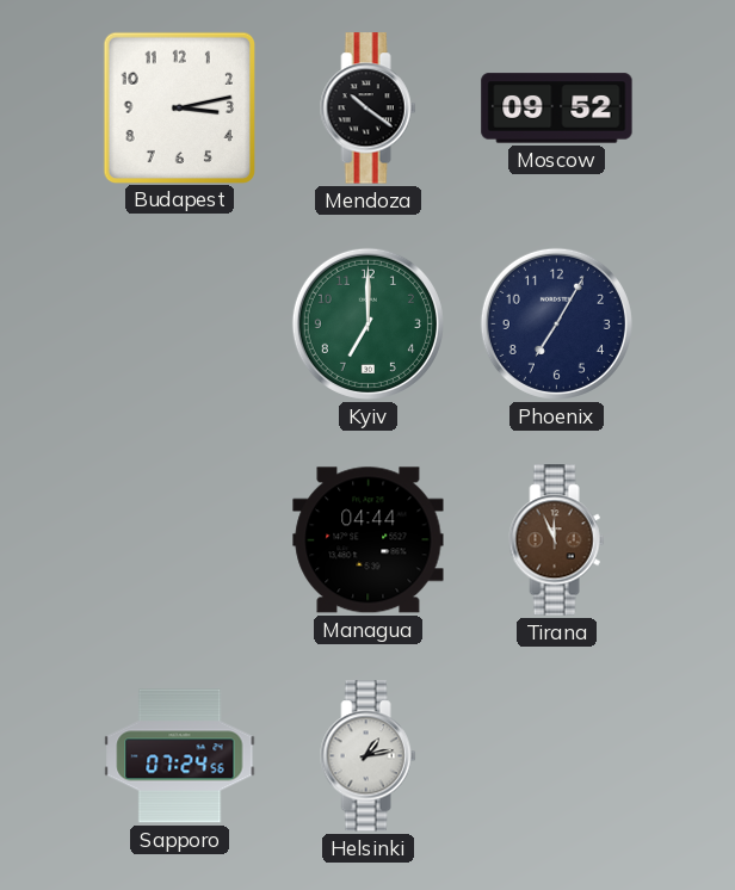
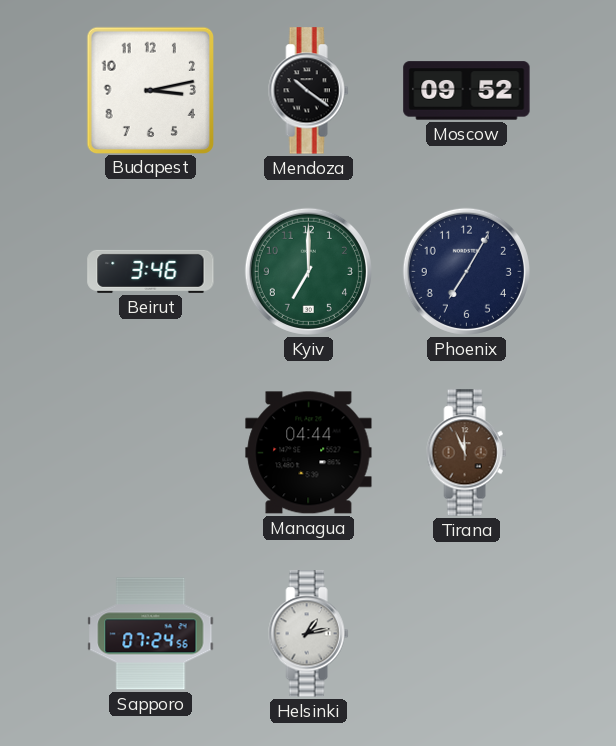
Beirut: none -> 3:46 (151, 271)
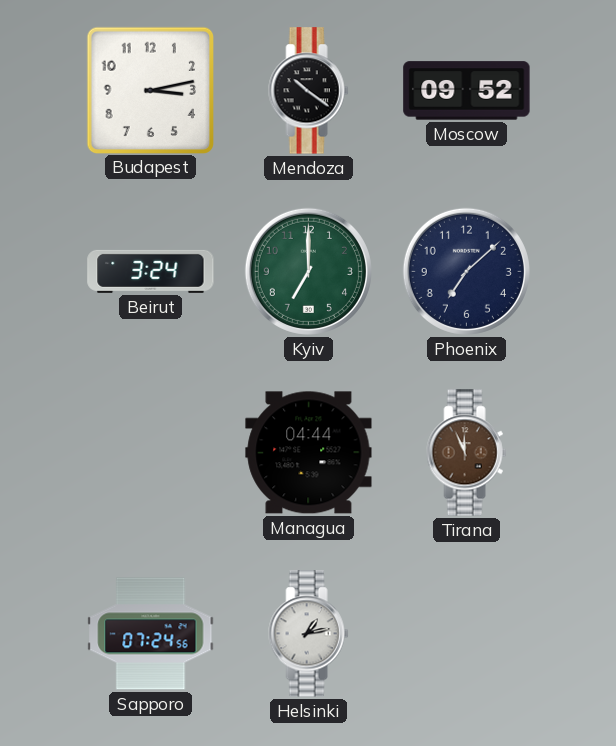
Beirut: 3:46 -> 3:24 (151, 271)
Phoenix: 7:05 -> 7:08 (466, 271)
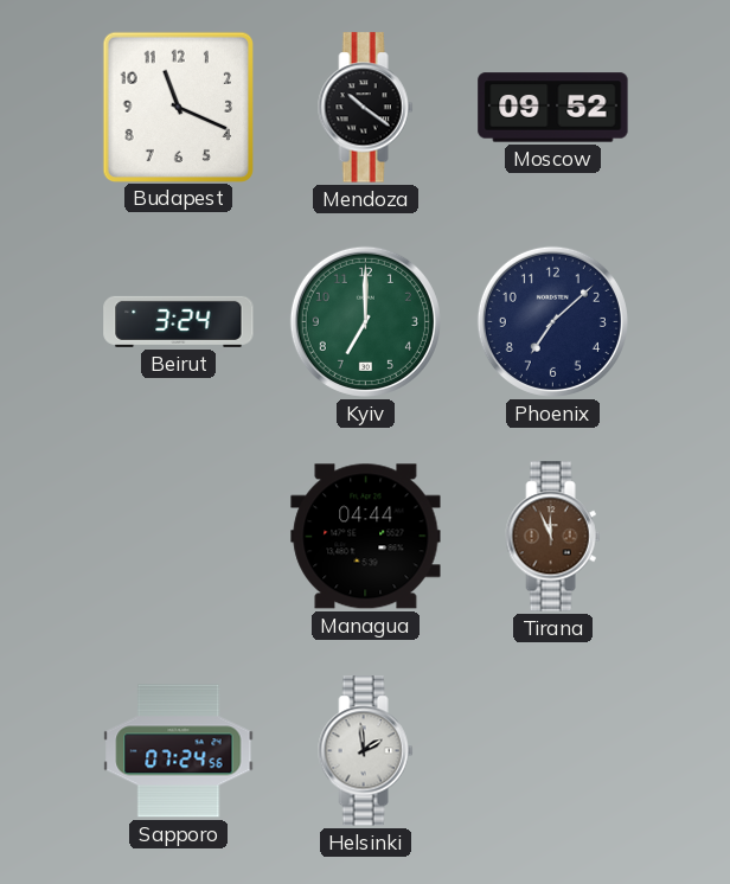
Budapest: 3:13 -> 11:19 (178, 107)
Helsinki: 1:13 -> 1:59 (366, 751)
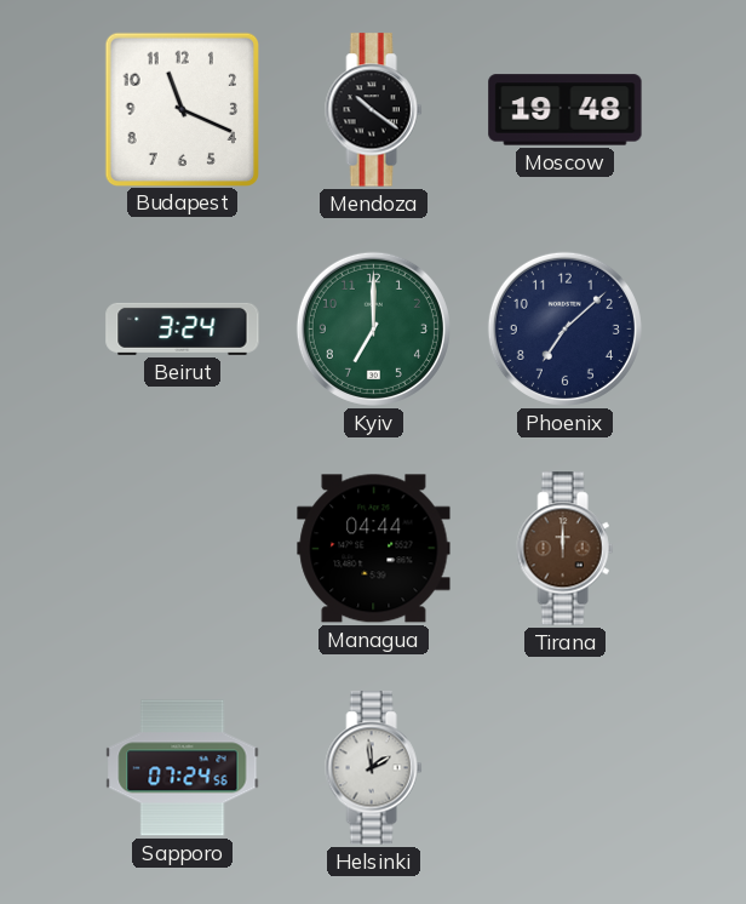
Moscow: 09:52 -> 19:48 (566, 110)
Tirana: 11:56 -> 12:00 (566, 549)
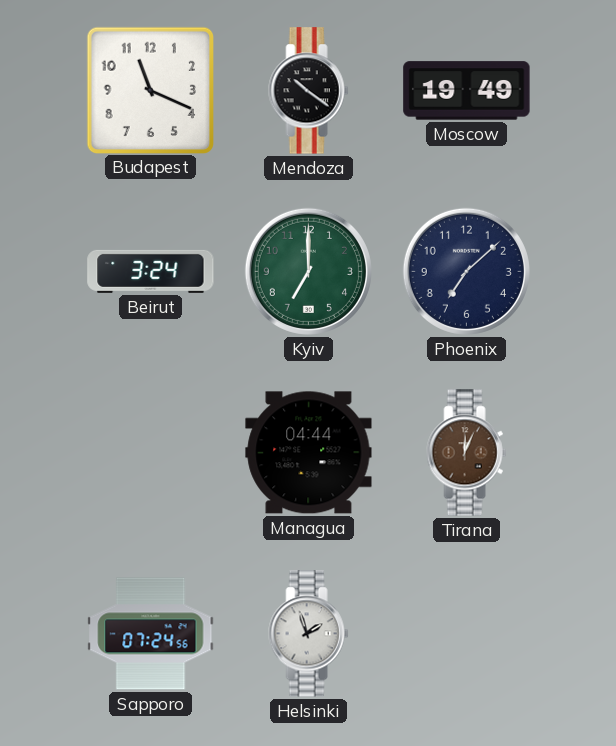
Moscow: 19:48 -> 19:49 (467, 91)
Tirana: 12:00 -> 12:04 (467, 453)
Helsinki: 1:59 -> 1:57 (309, 634)
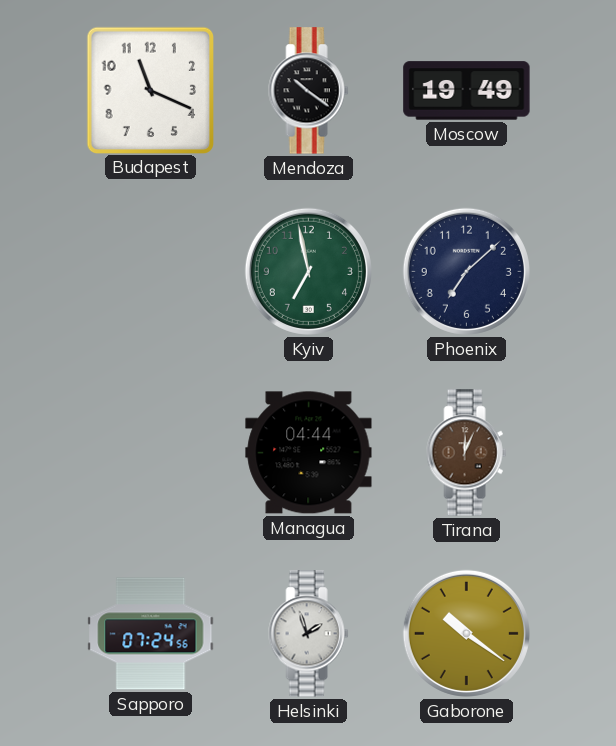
Beirut: 3:24 -> none (151, 271)
Kyiv: 7:00 -> 6:58 (308, 271)
Gaborone: none -> 10:21 (466, 633)
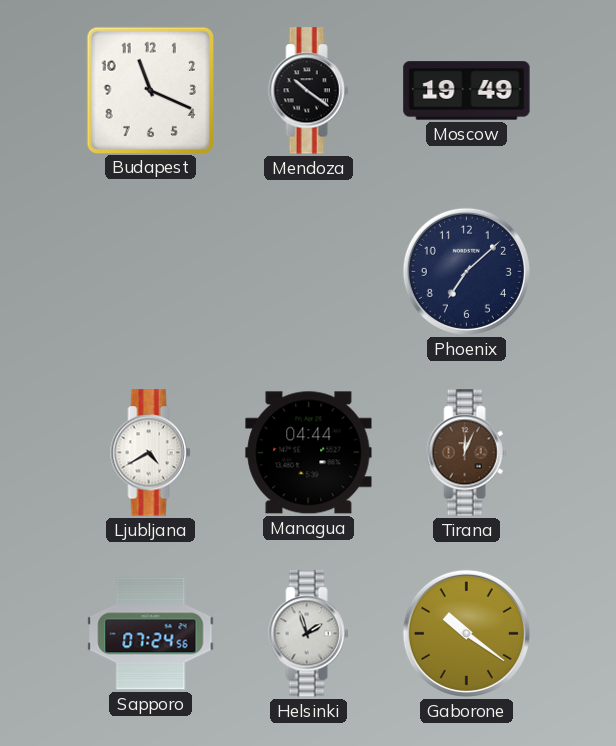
Kyiv: 6:58 -> none (308, 271)
Ljubljana: none -> 4:40 (151, 453)
